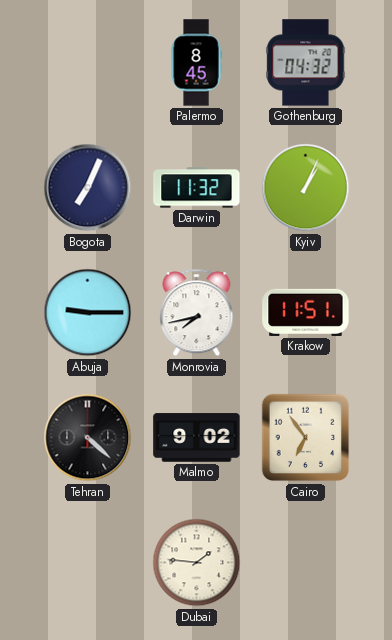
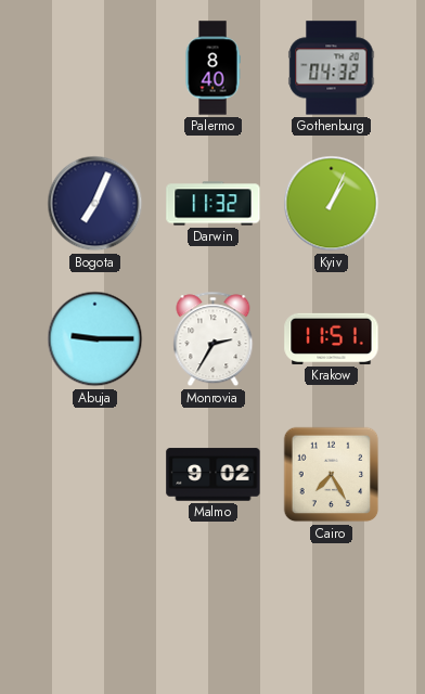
Palermo: 8:45 -> 8:40 (212, 68)
Monrovia: 7:43 -> 2:35 (214, 339)
Tehran: 4:22 -> none (88, 438)
Cairo: 6:54 -> 7:25 (332, 475)
Dubai: 1:46 -> none (197, 563)
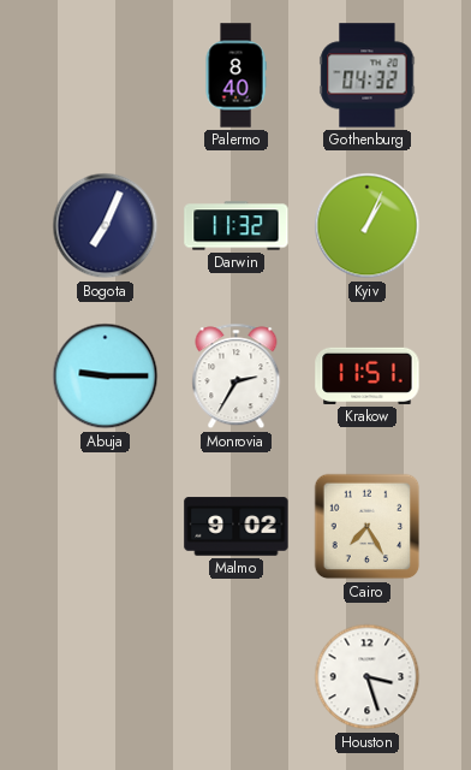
Houston: none -> 3:27 (368, 677)
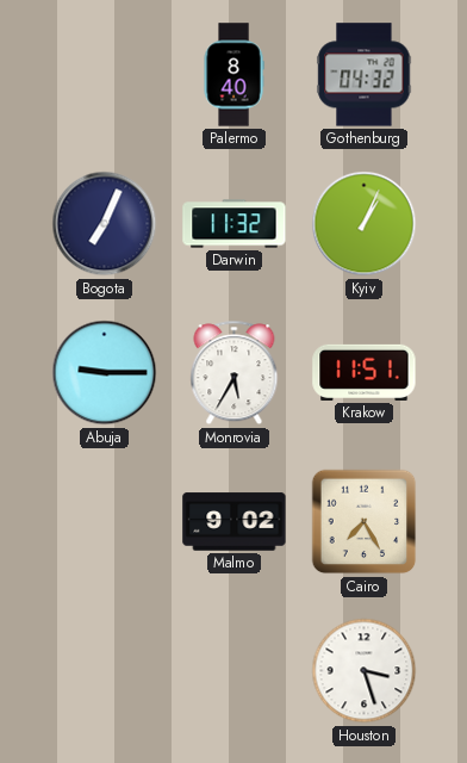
Monrovia: 2:35 -> 5:35 (235, 373)
